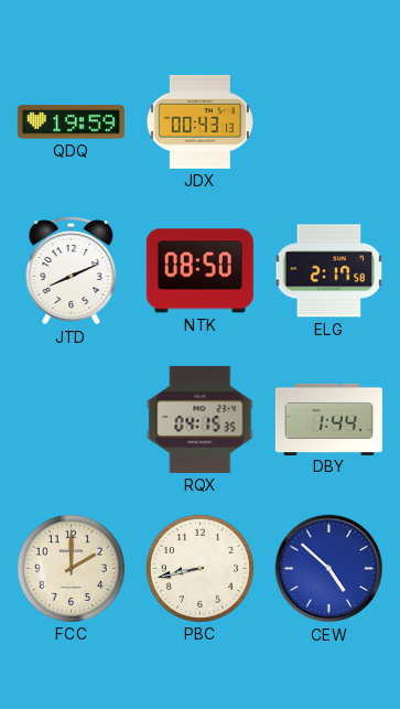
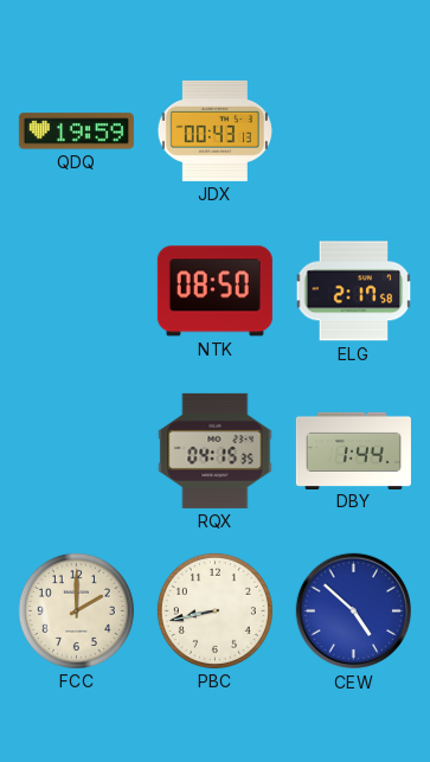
JTD: 8:11 -> none (72, 271)
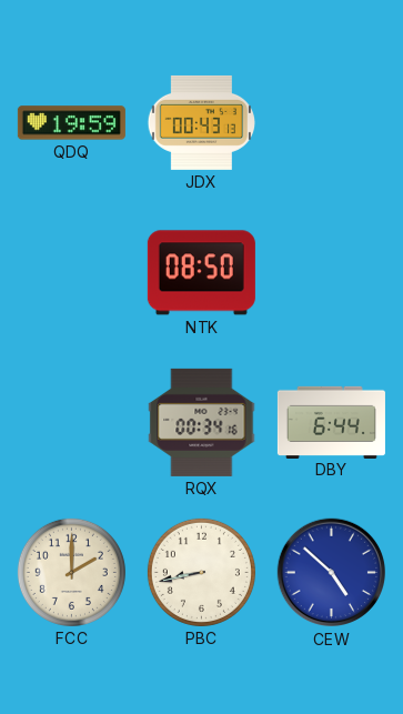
ELG: 2:17 -> none (354, 292)
RQX: 04:15 -> 00:34 (202, 422)
DBY: 1:44 -> 6:44 (331, 422)
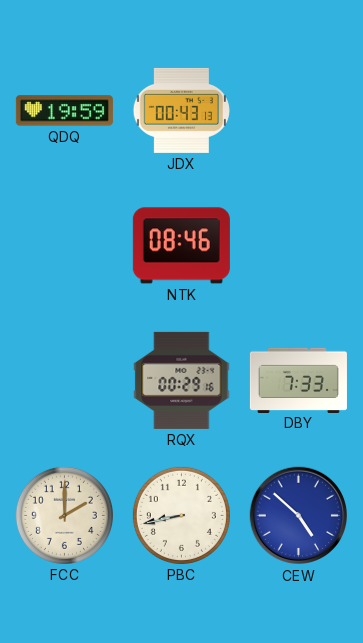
NTK: 08:50 -> 08:46 (181, 246)
RQX: 00:34 -> 00:29 (182, 380)
DBY: 6:44 -> 7:33 (298, 380)
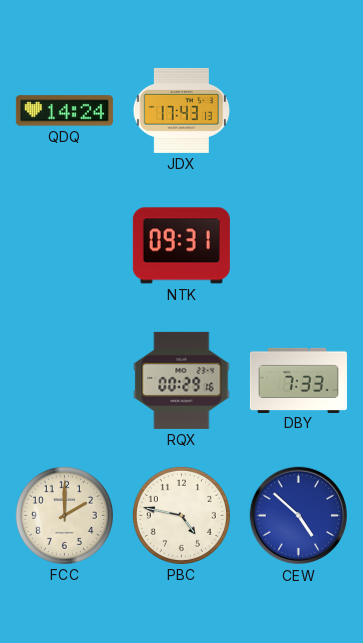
QDQ: 19:59 -> 14:24 (64, 111)
JDX: 00:43 -> 17:43 (181, 110)
NTK: 08:46 -> 09:31 (181, 246)
PBC: 8:43 -> 4:47 (181, 515)
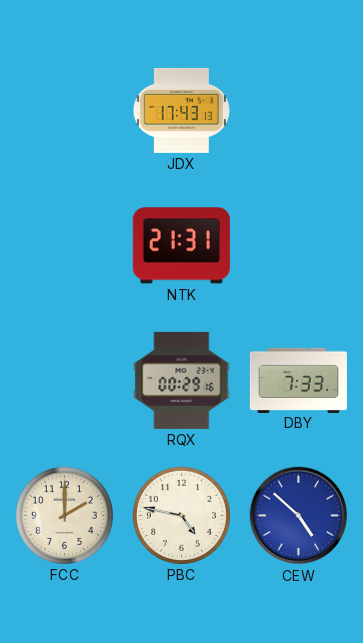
QDQ: 14:24 -> none (64, 111)
NTK: 09:31 -> 21:31 (181, 246)
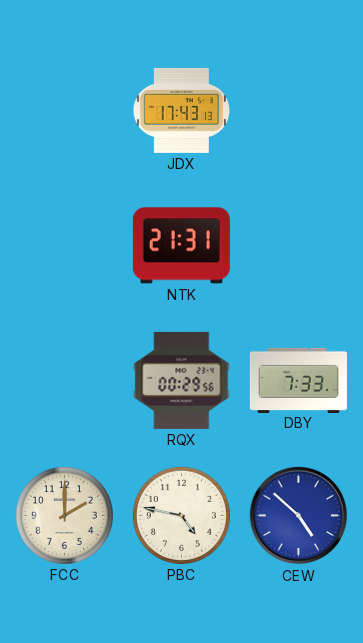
RQX: 00:29:16 -> 00:29:56 (182, 380)
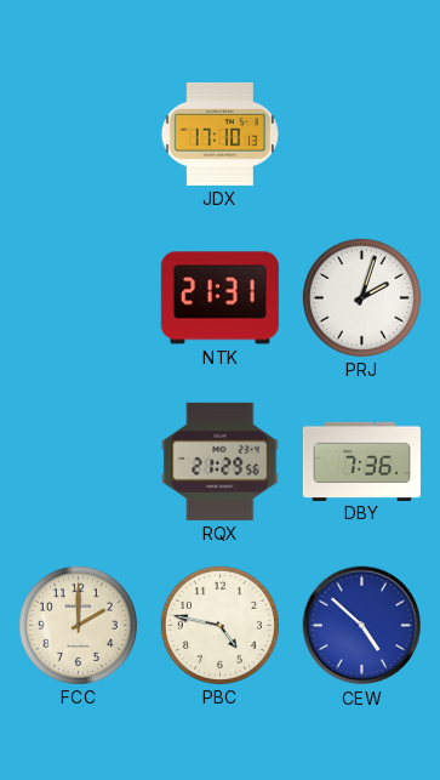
JDX: 17:43 -> 17:10 (219, 133)
PRJ: none -> 2:03 (361, 297)
RQX: 00:29 -> 21:29 (221, 461)
DBY: 7:33 -> 7:36 (361, 461)
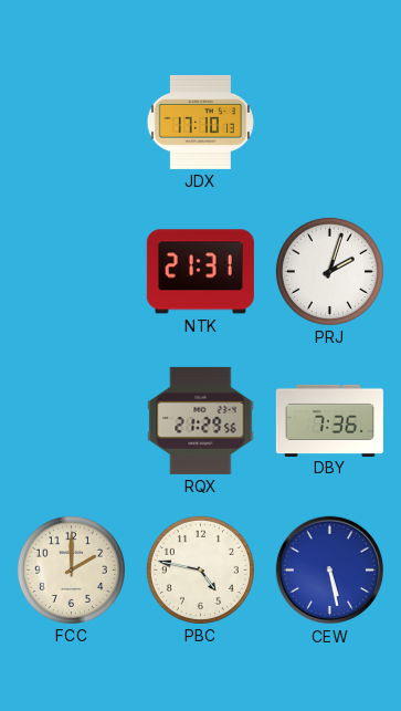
CEW: 4:52 -> 5:28 (330, 571)
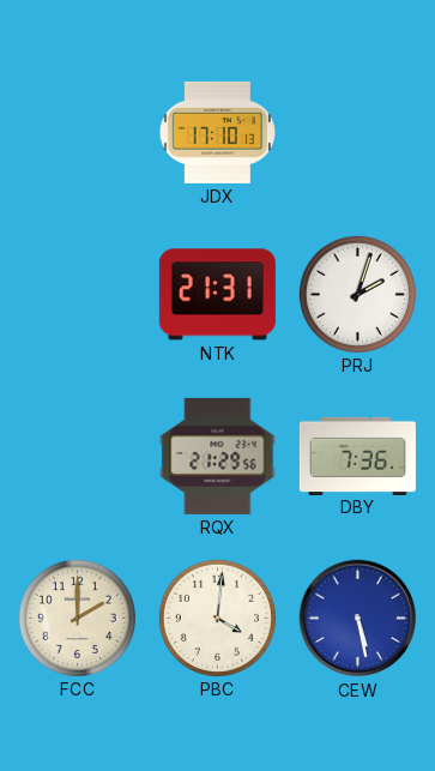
PBC: 4:47 -> 4:01 (217, 618)
